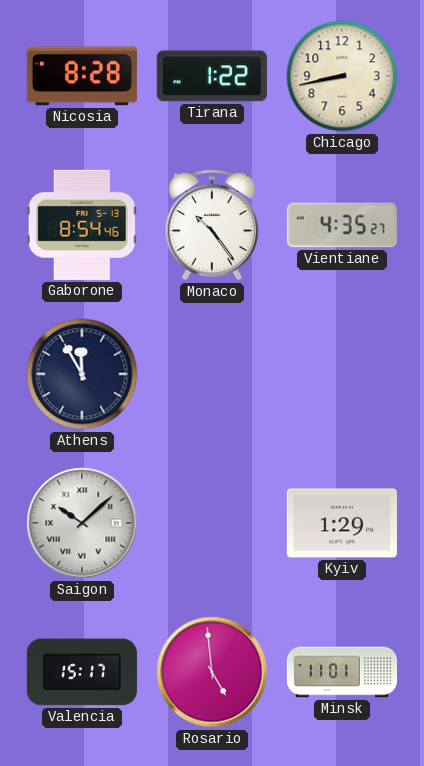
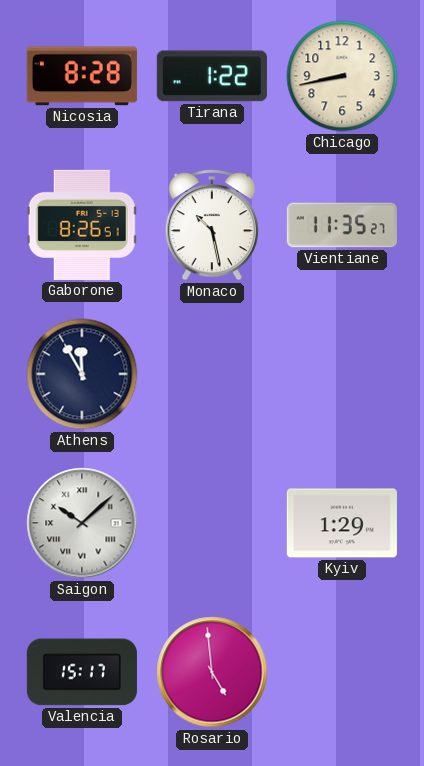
Gaborone: 8:54 -> 8:26 (82, 225)
Monaco: 10:24 -> 10:28 (212, 225)
Vientiane: 4:35 -> 11:35 (342, 225)
Minsk: 11:01 -> none (341, 672)
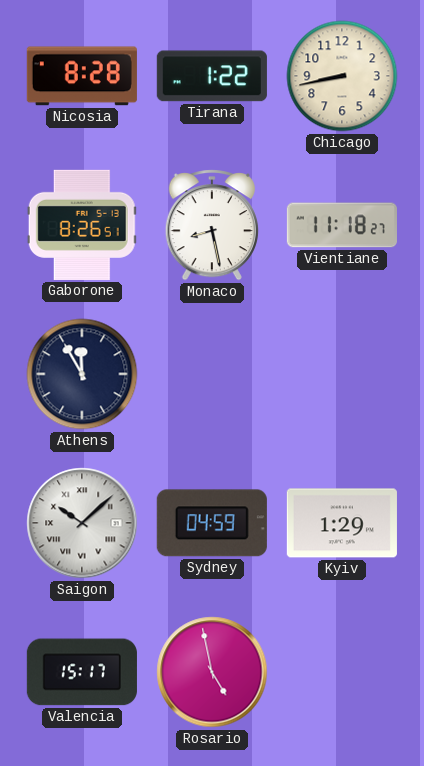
Monaco: 10:28 -> 8:28 (212, 225)
Vientiane: 11:35 -> 11:18 (342, 225)
Sydney: none -> 04:59 (212, 523)
Rosario: 4:59 -> 4:58 (212, 672)
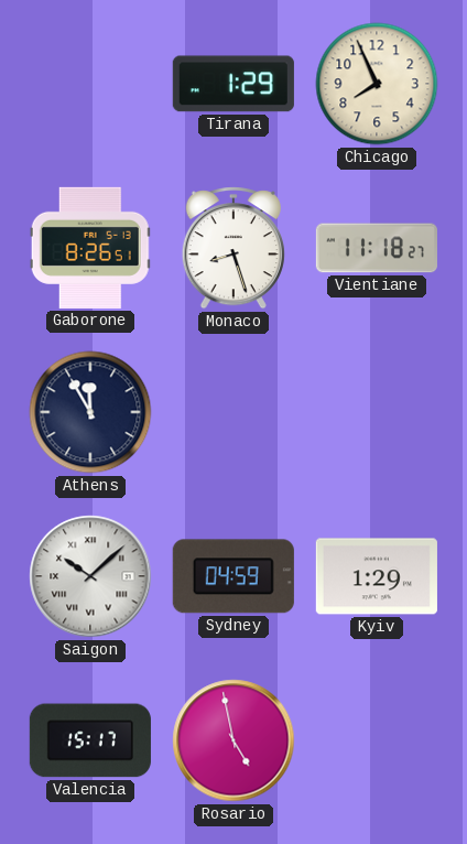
Nicosia: 8:28 -> none (82, 76)
Tirana: 1:22 -> 1:29 (233, 84)
Chicago: 8:43 -> 7:56 (377, 84)
Monaco: 8:28 -> 8:27 (233, 248)
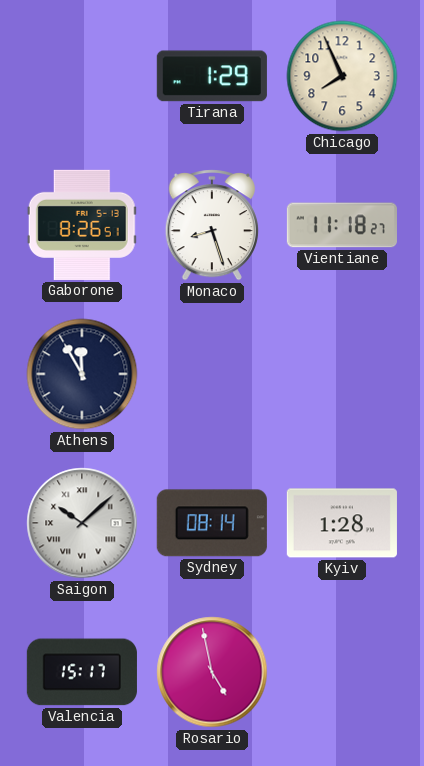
Sydney: 04:59 -> 08:14 (212, 523)
Kyiv: 1:29 -> 1:28 (342, 523)
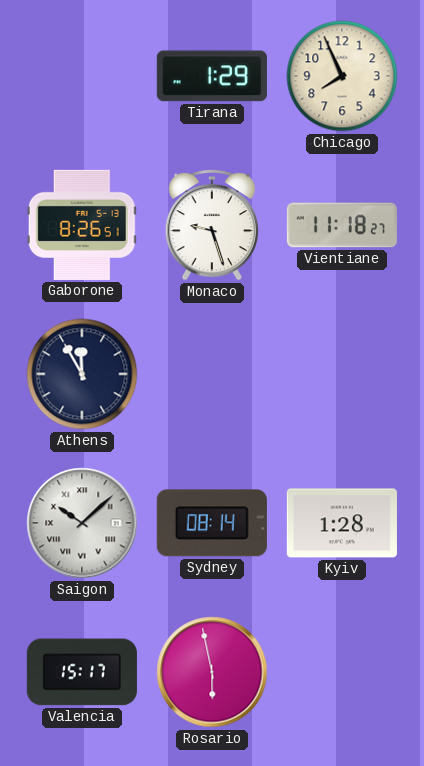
Monaco: 8:27 -> 9:27 (212, 225)
Rosario: 4:58 -> 5:58 (212, 672)
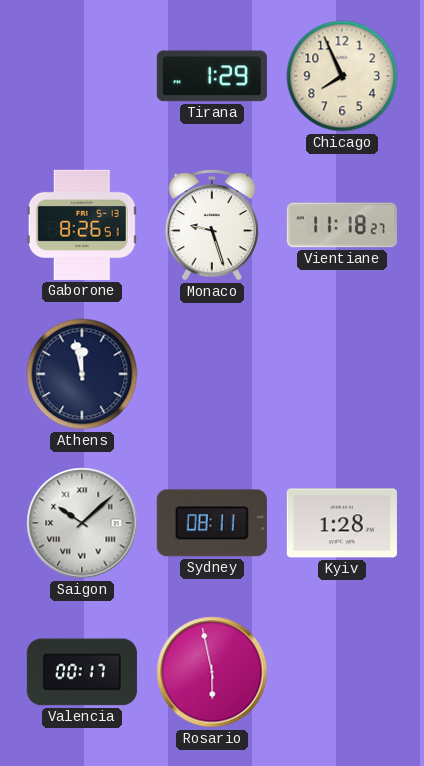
Athens: 11:55 -> 11:58 (82, 374)
Sydney: 08:14 -> 08:11 (212, 523)
Valencia: 15:17 -> 00:17 (82, 672)
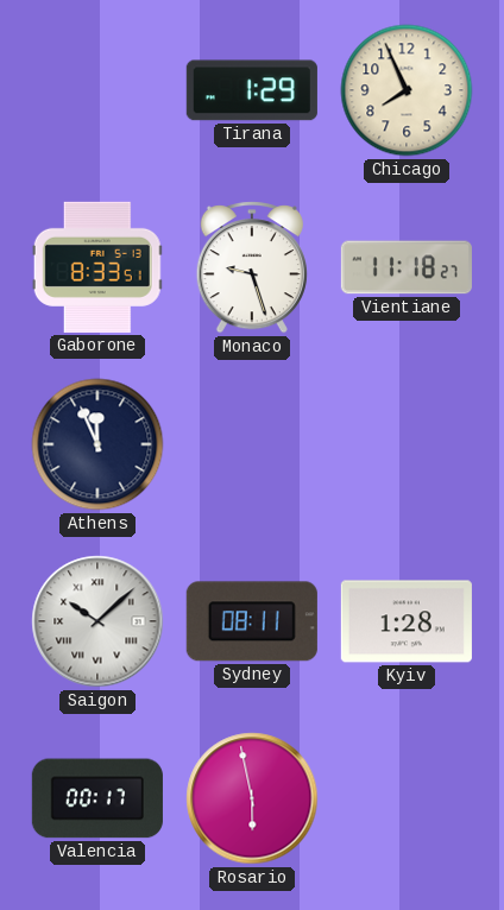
Gaborone: 8:26 -> 8:33 (97, 267)
Athens: 11:58 -> 11:56 (97, 444)
